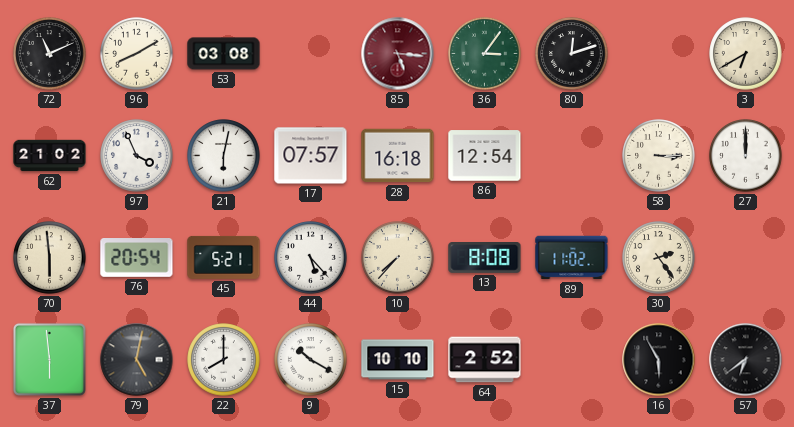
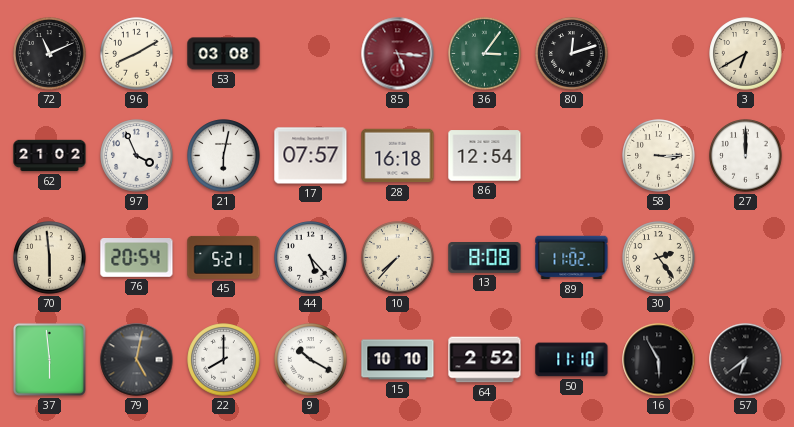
50: none -> 11:10 (572, 360)
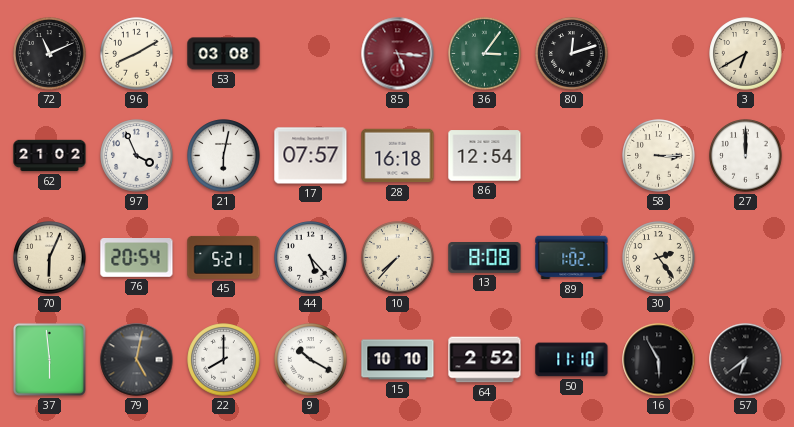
70: 5:59 -> 6:04 (50, 258)
89: 11:02 -> 1:02 (572, 258)
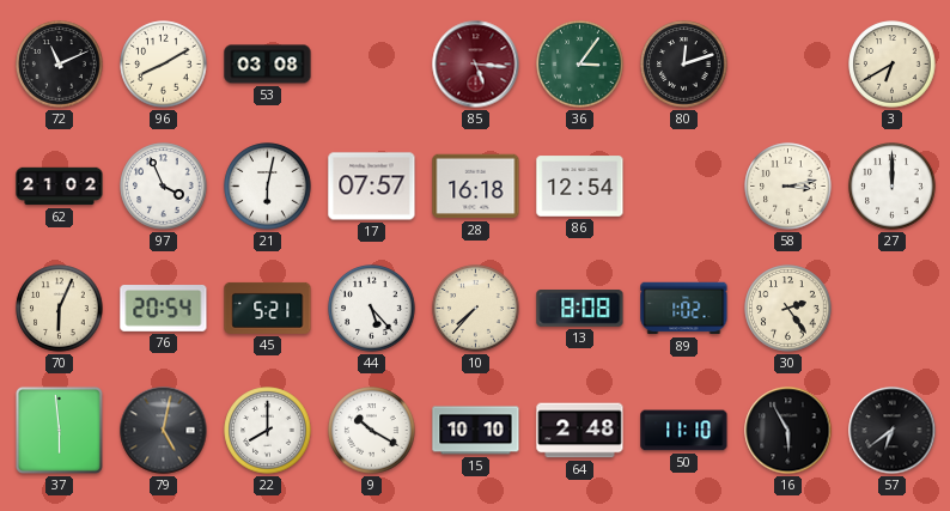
58: 3:15 -> 3:13 (788, 187)
64: 2:52 -> 2:48 (580, 431)
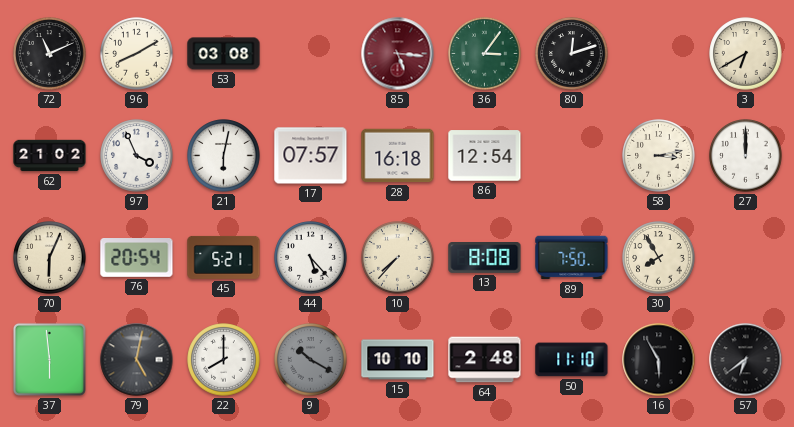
89: 1:02 -> 7:50 (572, 258)
30: 2:24 -> 7:55 (659, 258)
9 dial: white -> grey (311, 360)
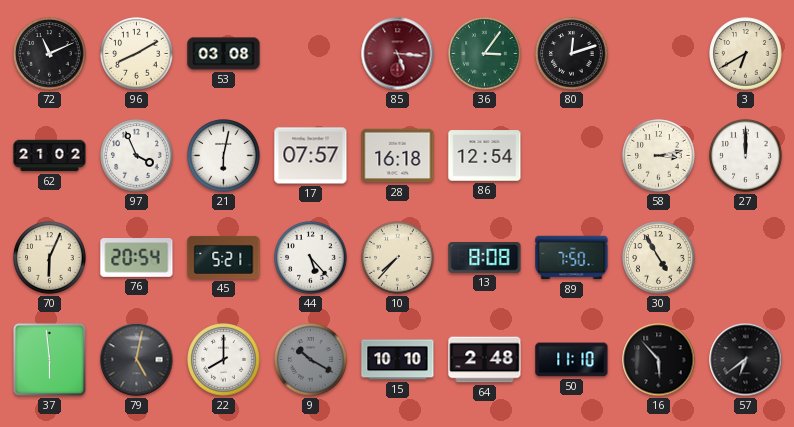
30: 7:55 -> 4:55 (659, 258)
16: 5:55 -> 5:53 (659, 360)
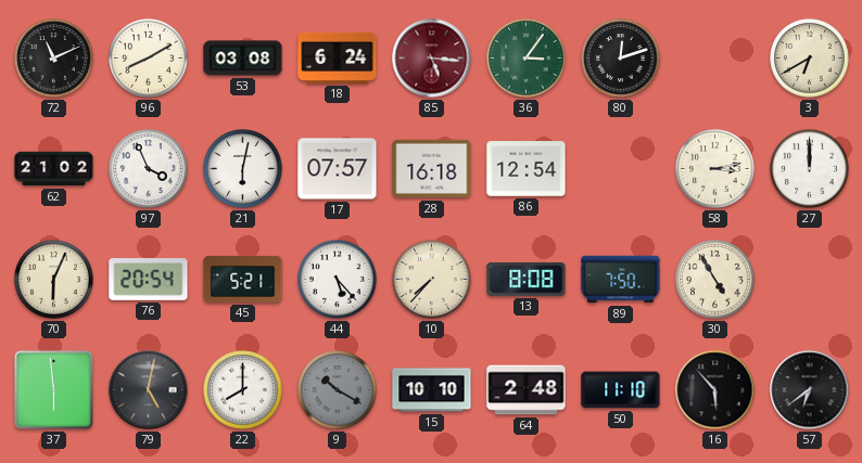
18: none -> 6:24 (338, 57)
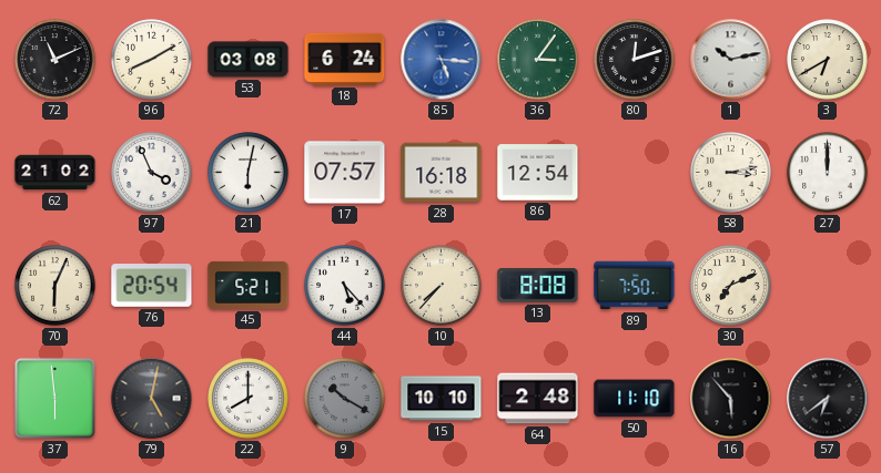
85 dial: burgundy -> blue (442, 60)
1: none -> 10:13 (731, 60)
30: 4:55 -> 7:11 (731, 286)
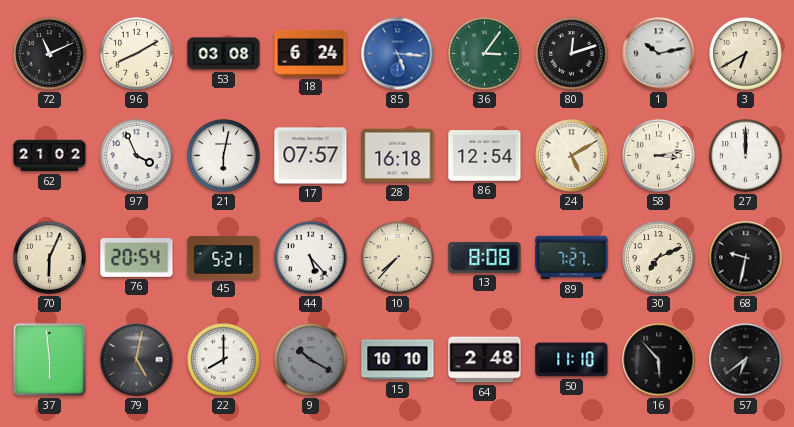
24: none -> 5:10 (572, 156)
89: 7:50 -> 7:27 (572, 258)
68: none -> 9:32 (746, 258)
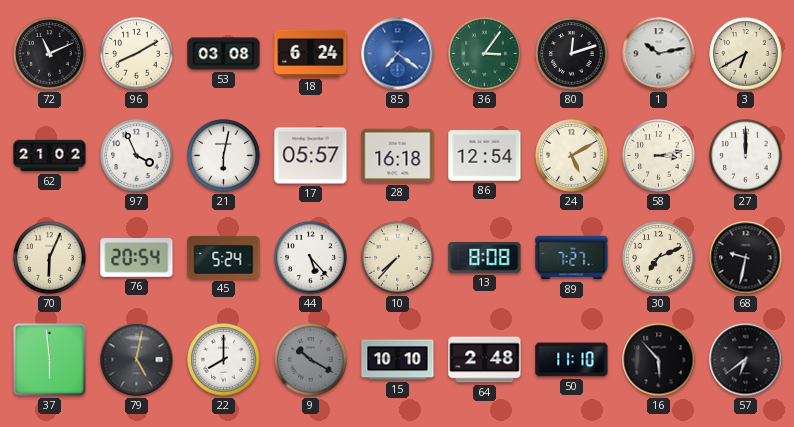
85: 5:16 -> 7:21 (398, 54)
17: 07:57 -> 05:57 (311, 156)
45: 5:21 -> 5:24 (224, 257)
